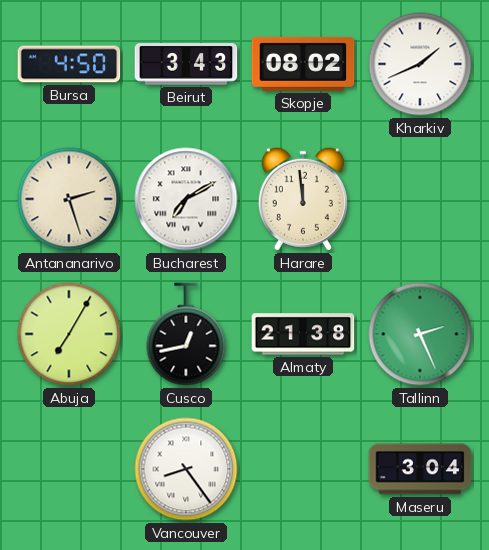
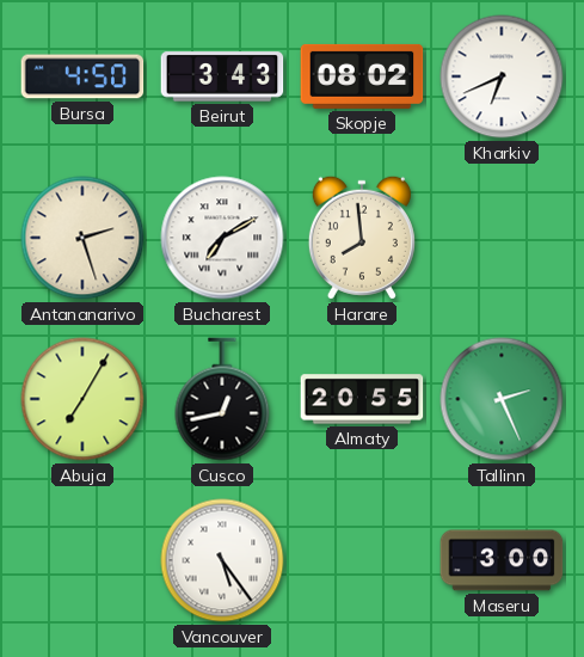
Kharkiv: 1:41 -> 6:41 (502, 76)
Harare: 11:59 -> 7:59 (362, 238)
Almaty: 21:38 -> 20:55 (362, 399)
Vancouver: 8:24 -> 5:24 (222, 560)
Maseru: 3:04 -> 3:00 (502, 560)
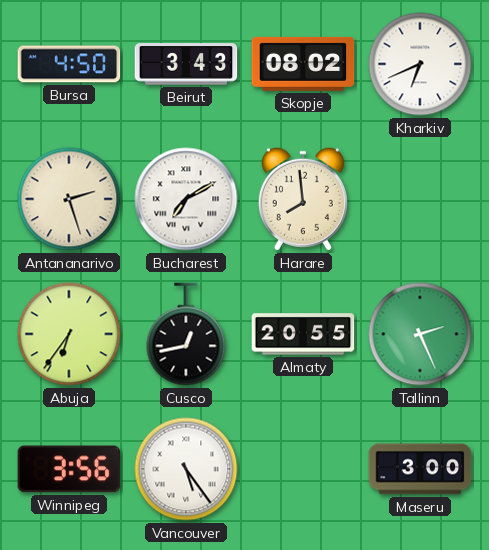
Abuja: 7:05 -> 6:36 (69, 334)
Winnipeg: none -> 3:56 (69, 469)
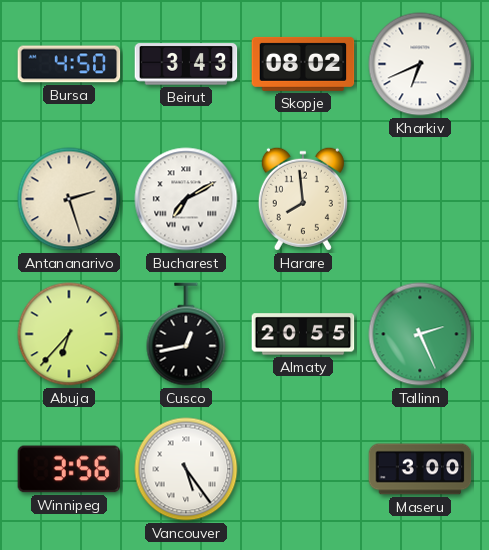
Abuja: 6:36 -> 6:37 (69, 334)
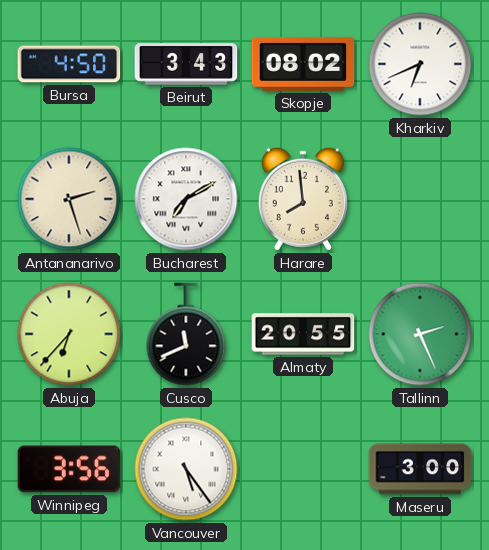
Cusco: 12:43 -> 11:41 (186, 334)
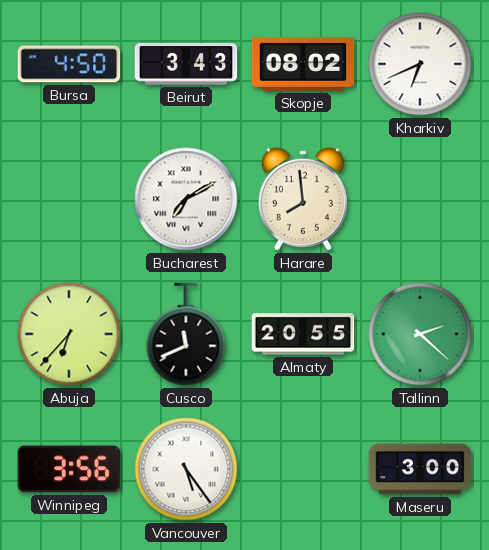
Antananarivo: 2:27 -> none (69, 199)
Tallinn: 2:26 -> 2:22 (420, 334)
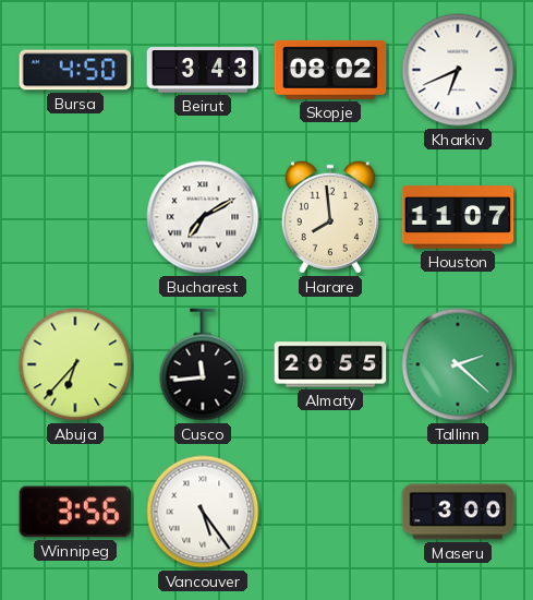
Houston: none -> 11:07 (458, 217)
Cusco: 11:41 -> 11:44 (203, 364)
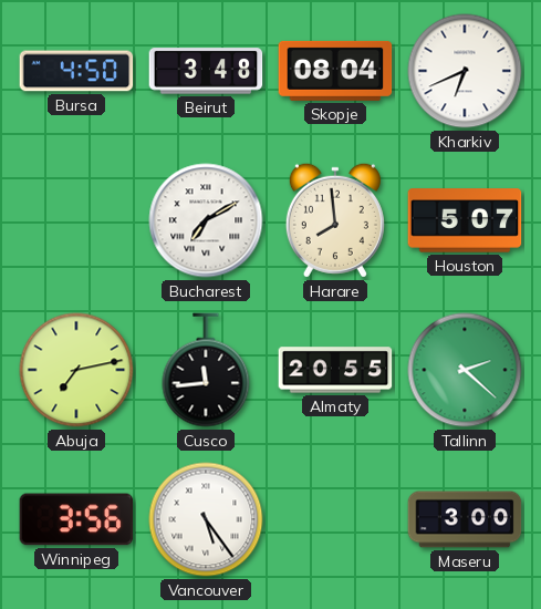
Beirut: 3:43 -> 3:48 (206, 71)
Skopje: 08:02 -> 08:04 (335, 71)
Houston: 11:07 -> 5:07 (465, 220)
Abuja: 6:37 -> 7:13 (76, 370)
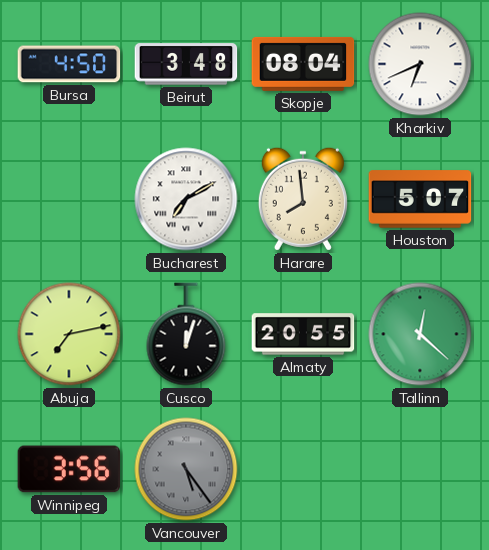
Cusco: 11:44 -> 12:03 (186, 334)
Tallinn: 2:22 -> 12:22 (420, 334)
Vancouver dial: white -> grey (186, 469)
Maseru: 3:00 -> none (465, 519)
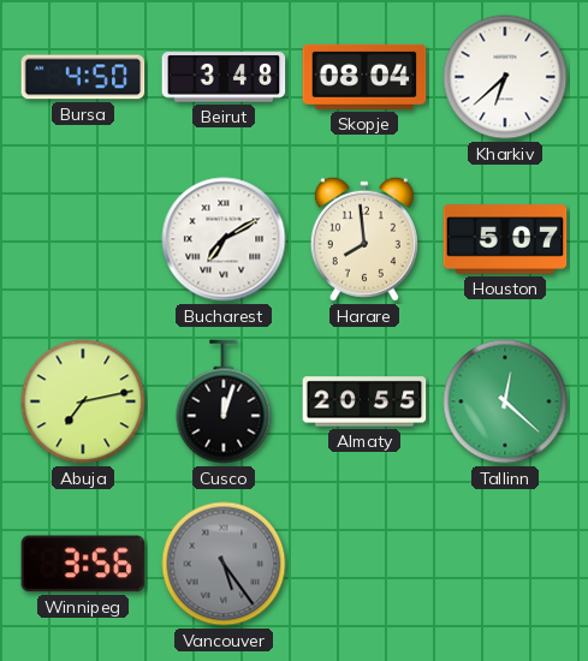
Kharkiv: 6:41 -> 6:38 (505, 77)
